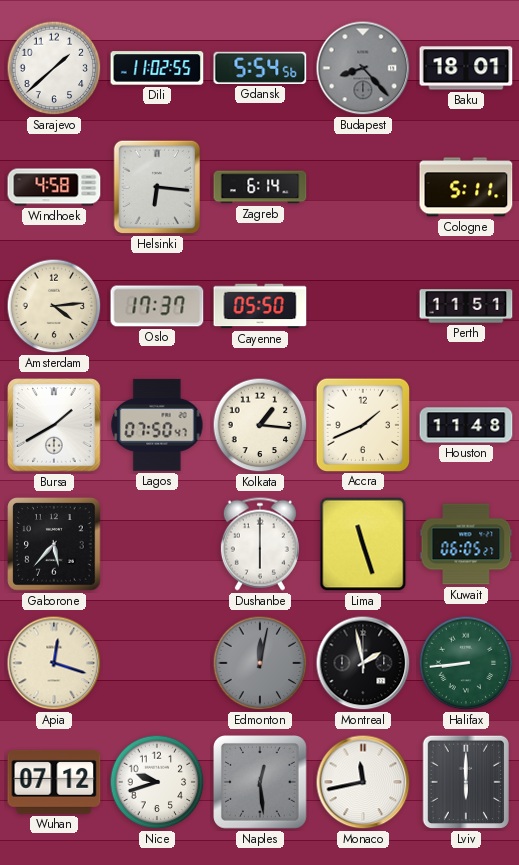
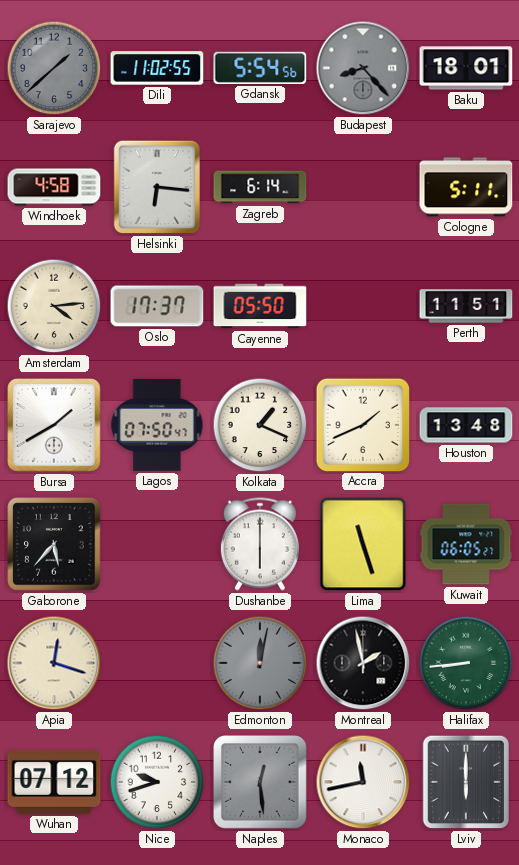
Sarajevo dial: white -> grey (54, 68)
Kolkata: 1:16 -> 1:19 (260, 425)
Houston: 11:48 -> 13:48 (466, 425)
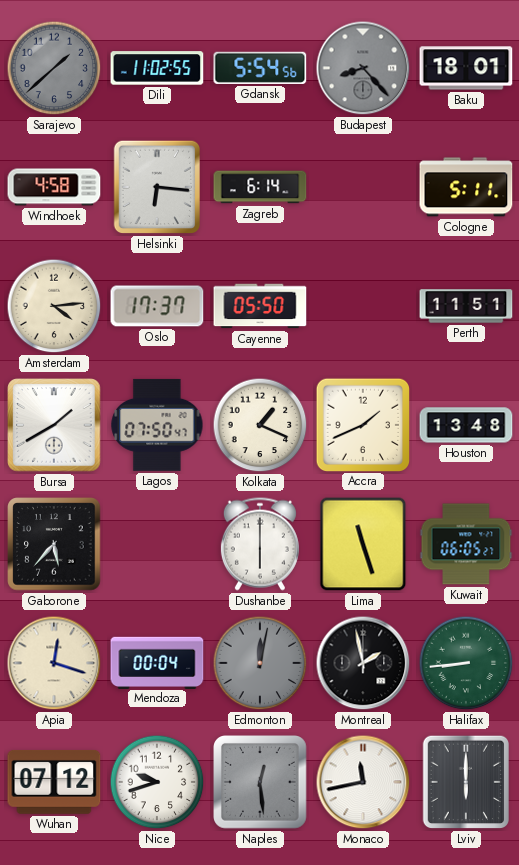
Mendoza: none -> 00:04 (157, 662)
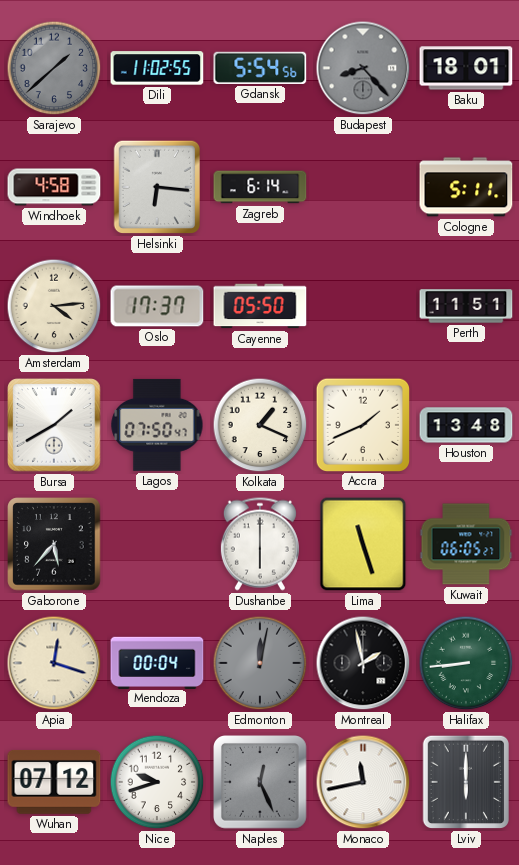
Naples: 12:29 -> 12:26 (261, 783)
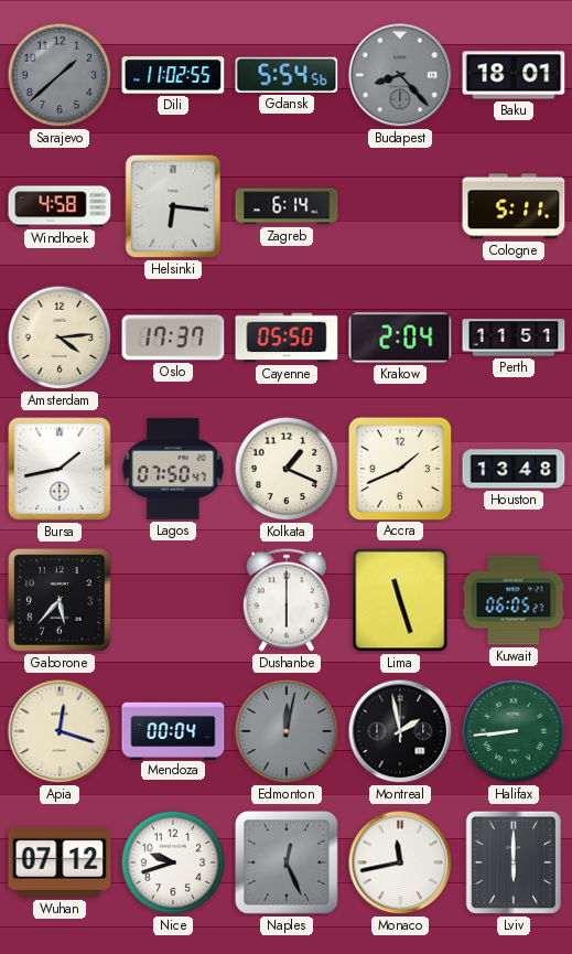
Krakow: none -> 2:04 (400, 337)
Bursa: 1:40 -> 1:43 (60, 469)
